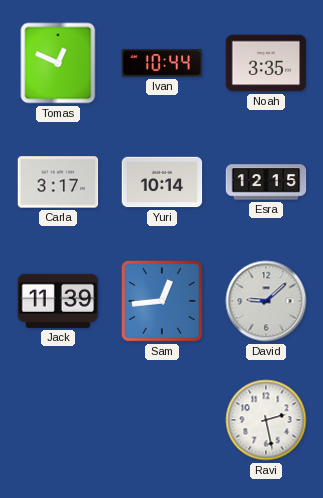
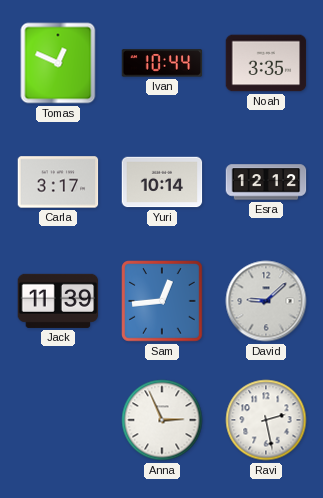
Esra: 12:15 -> 12:12 (266, 182)
Anna: none -> 2:56 (162, 420)
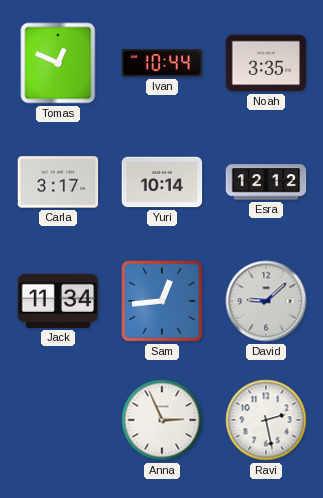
Jack: 11:39 -> 11:34 (58, 301)
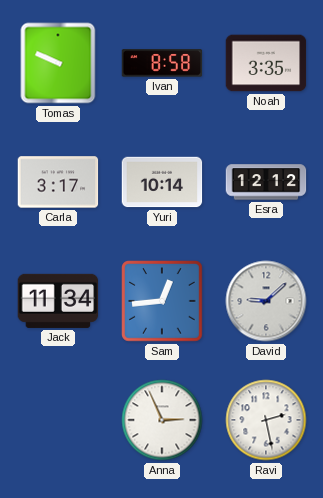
Tomas: 12:49 -> 9:49 (58, 63)
Ivan: 10:44 -> 8:58 (162, 63)
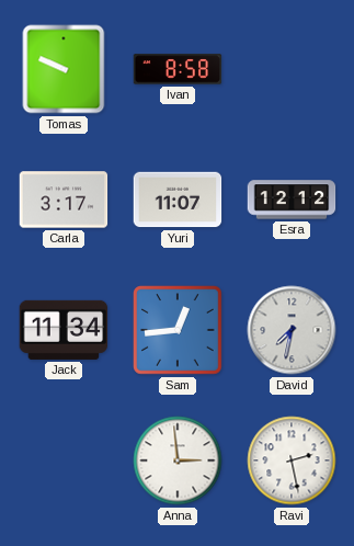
Noah: 3:35 -> none (266, 63)
Yuri: 10:14 -> 11:07 (178, 200)
David: 9:08 -> 7:32 (292, 330)
Anna: 2:56 -> 2:59 (178, 460)
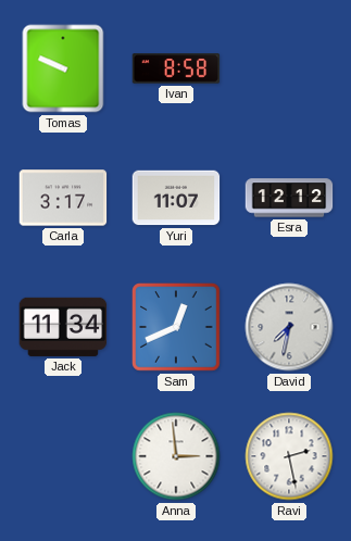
Sam: 12:44 -> 12:41 (176, 327)
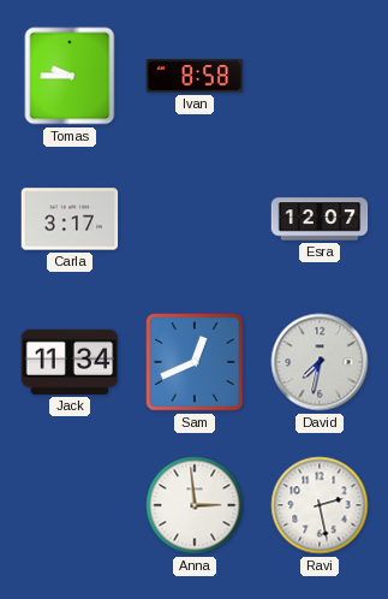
Tomas: 9:49 -> 9:45 (70, 76)
Yuri: 11:07 -> none (176, 198)
Esra: 12:12 -> 12:07 (320, 219)
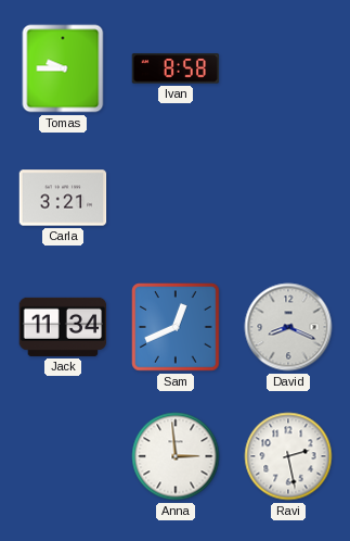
Carla: 3:17 -> 3:21 (63, 198)
Esra: 12:07 -> none (320, 219)
David: 7:32 -> 8:19 (288, 327)
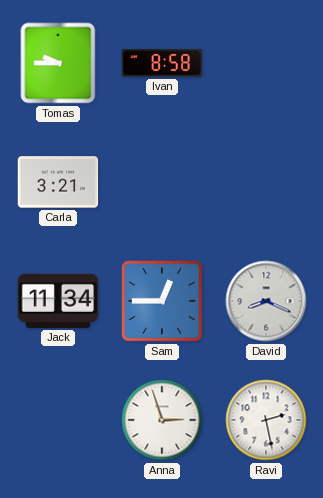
Sam: 12:41 -> 12:45 (162, 301)
Anna: 2:59 -> 2:57 (162, 420)
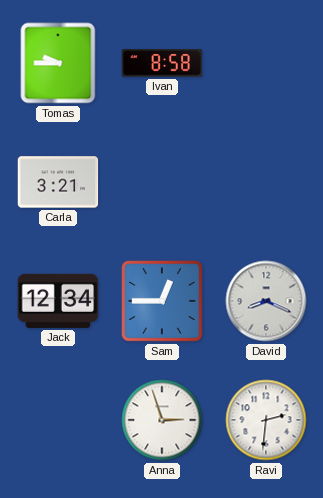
Jack: 11:34 -> 12:34 (58, 301)
Ravi: 2:28 -> 2:31 (266, 420)
